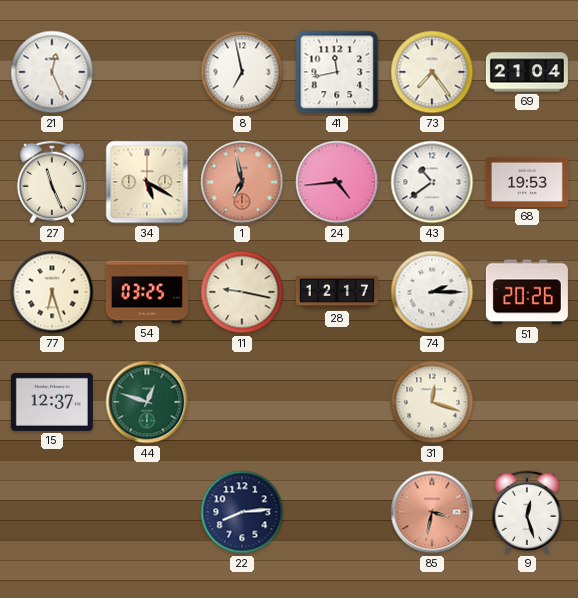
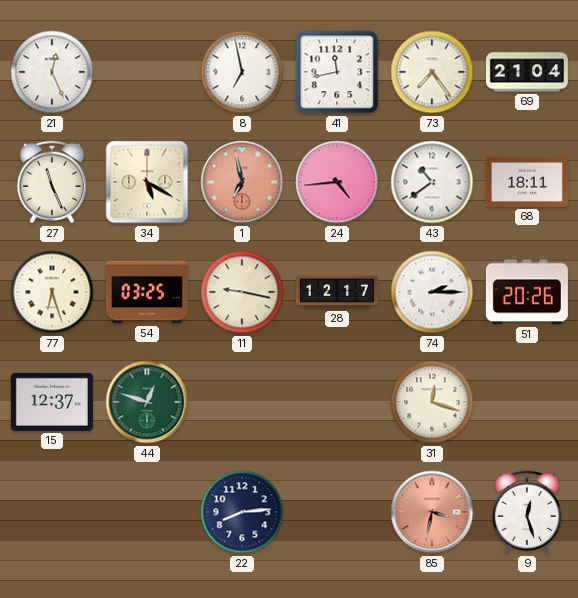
68: 19:53 -> 18:11 (527, 182)
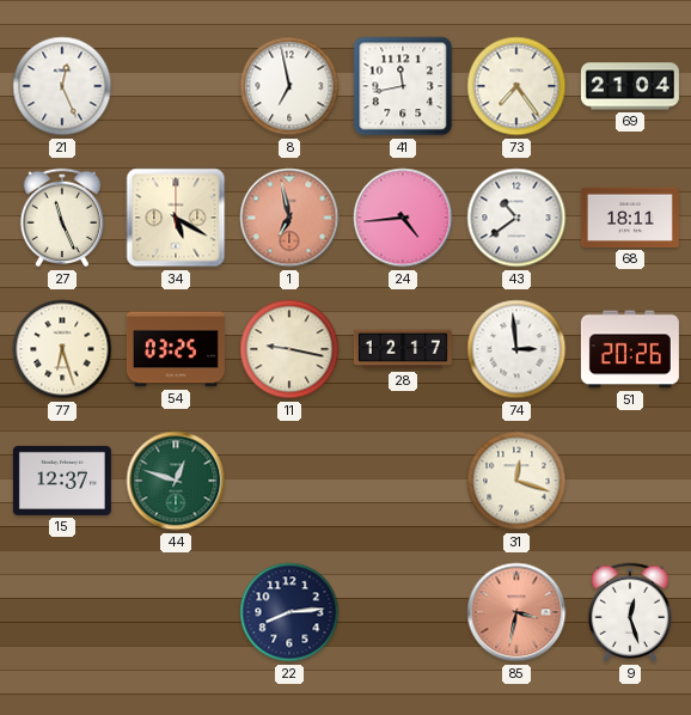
74: 2:15 -> 2:59 (516, 349)
